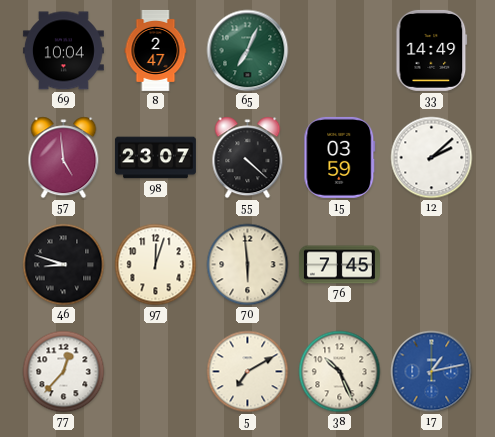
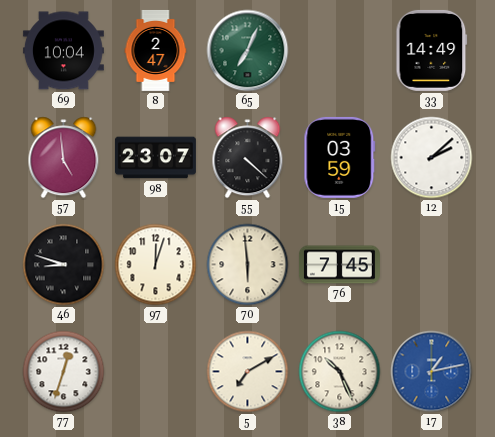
77: 12:37 -> 12:33 (64, 372)
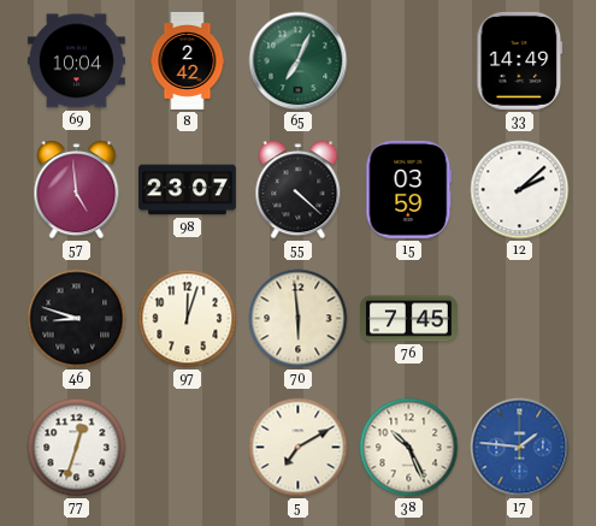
8: 2:47 -> 2:42 (188, 60)
17: 1:13 -> 1:46 (520, 448)
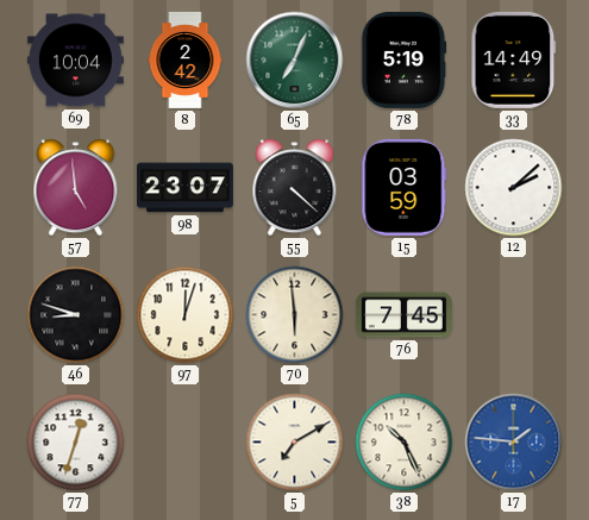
78: none -> 5:19 (403, 59)
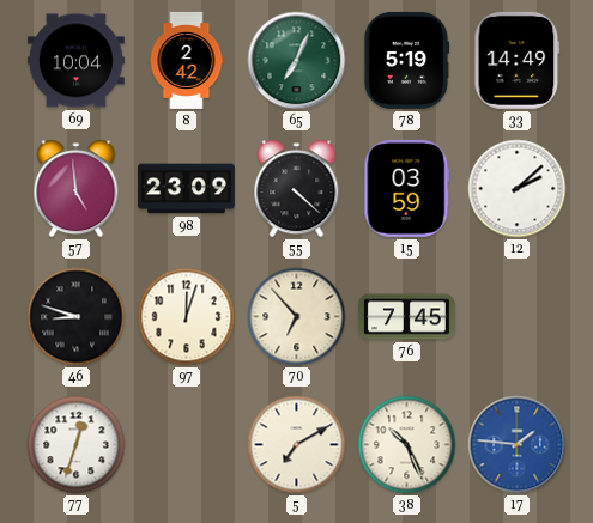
98: 23:07 -> 23:09 (186, 189)
70: 5:59 -> 6:53 (297, 317)
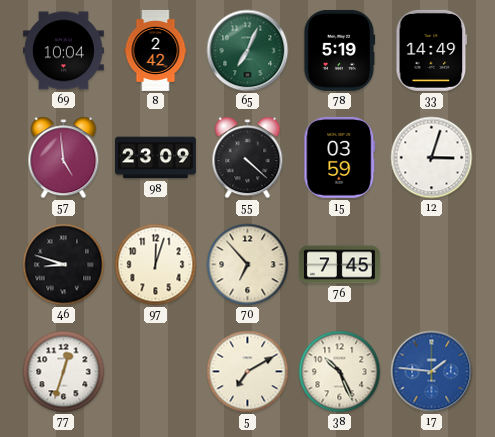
12: 2:08 -> 3:03 (432, 158)
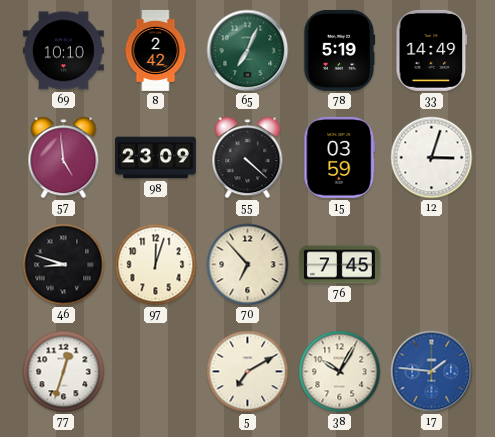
69: 10:04 -> 10:10 (63, 51)
38: 10:26 -> 10:05 (340, 372)
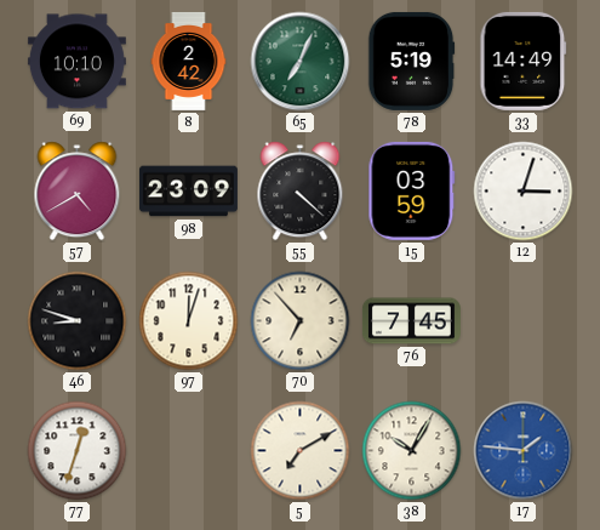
57: 4:59 -> 4:40 (78, 192)
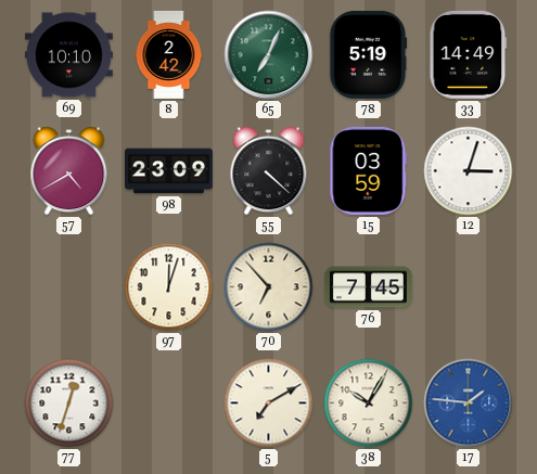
46: 8:48 -> none (78, 321)
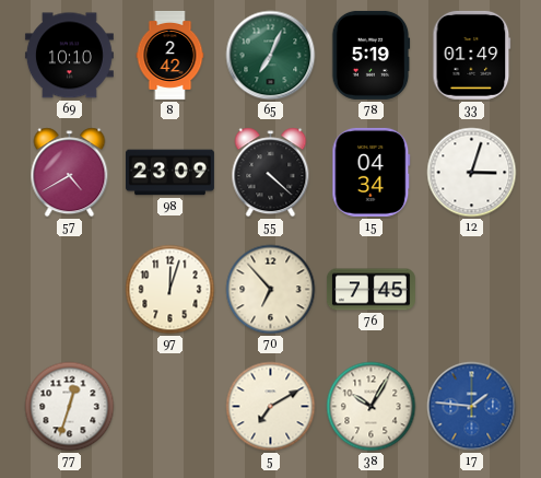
33: 14:49 -> 01:49 (472, 55)
15: 03:59 -> 04:34 (372, 172)
